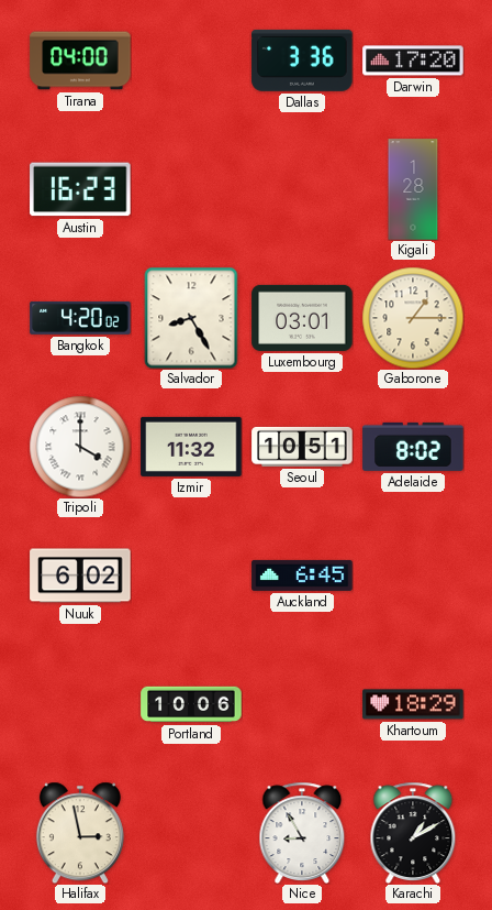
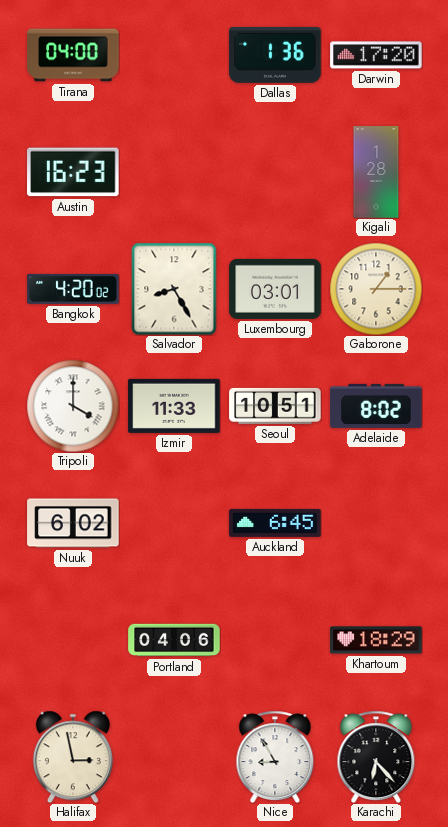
Dallas: 3:36 -> 1:36 (275, 55)
Izmir: 11:32 -> 11:33 (174, 406)
Portland: 10:06 -> 04:06 (174, 640)
Karachi: 1:10 -> 6:23 (376, 757)
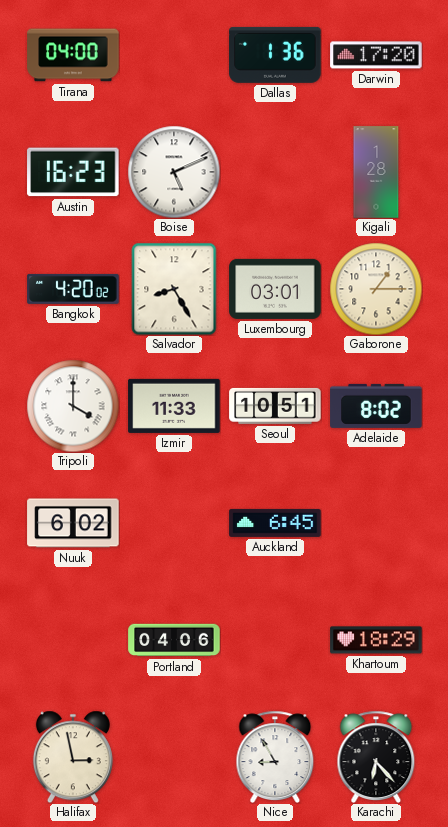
Boise: none -> 5:11 (174, 172)
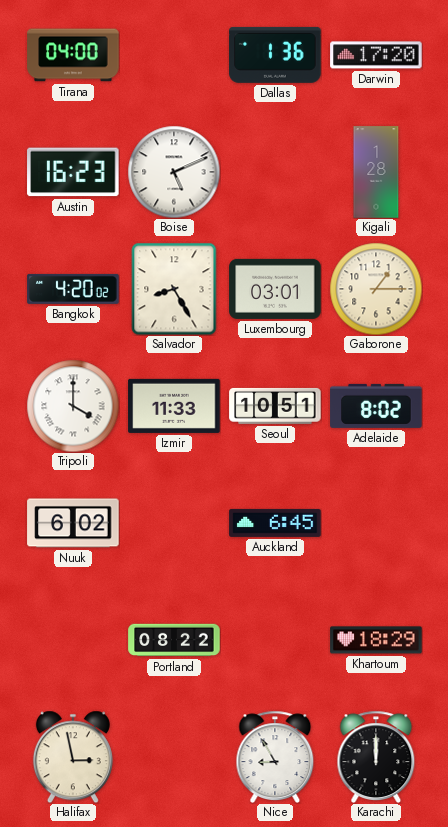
Portland: 04:06 -> 08:22 (174, 640)
Karachi: 6:23 -> 12:00 (376, 757)
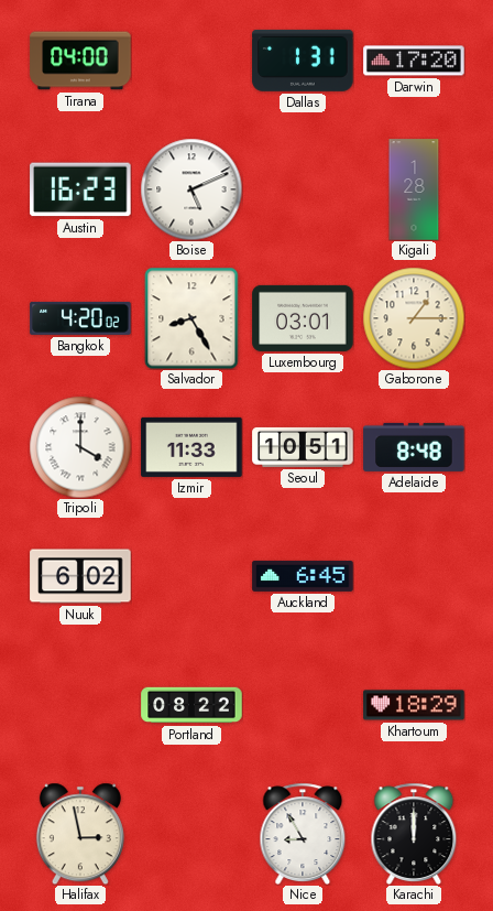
Dallas: 1:36 -> 1:31 (303, 61)
Adelaide: 8:02 -> 8:48 (414, 447)
